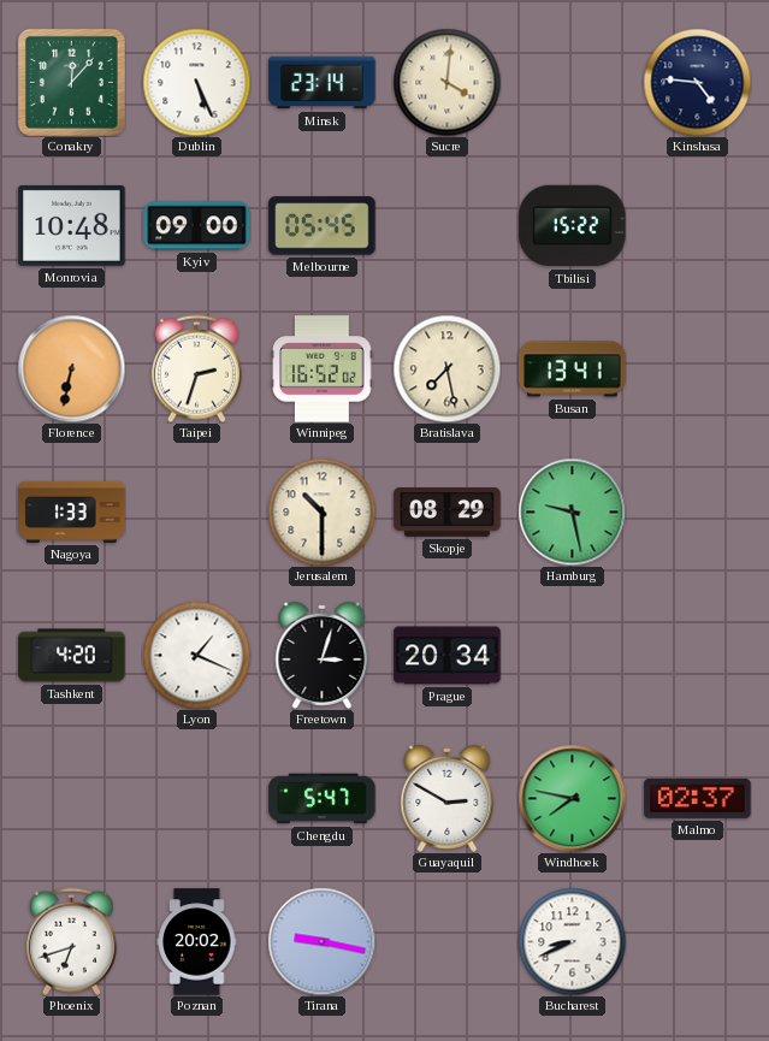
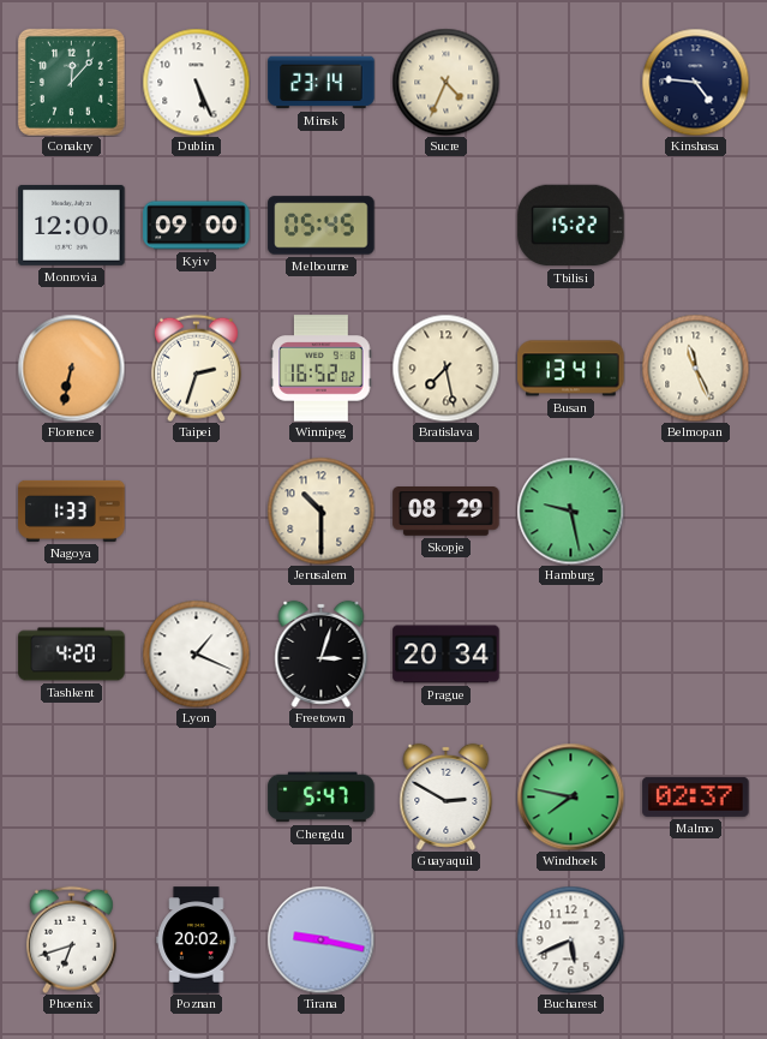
Sucre: 4:01 -> 4:34 (445, 82)
Monrovia: 10:48 -> 12:00 (72, 225)
Belmopan: none -> 11:26 (695, 368)
Bucharest: 8:41 -> 5:41 (570, 939)
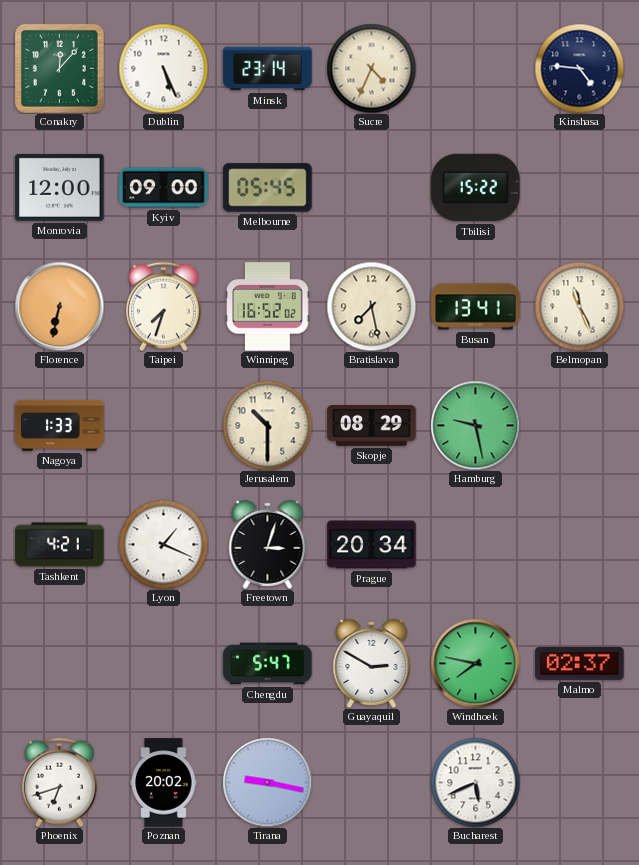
Taipei: 2:33 -> 7:33 (163, 306)
Tashkent: 4:20 -> 4:21 (60, 545)
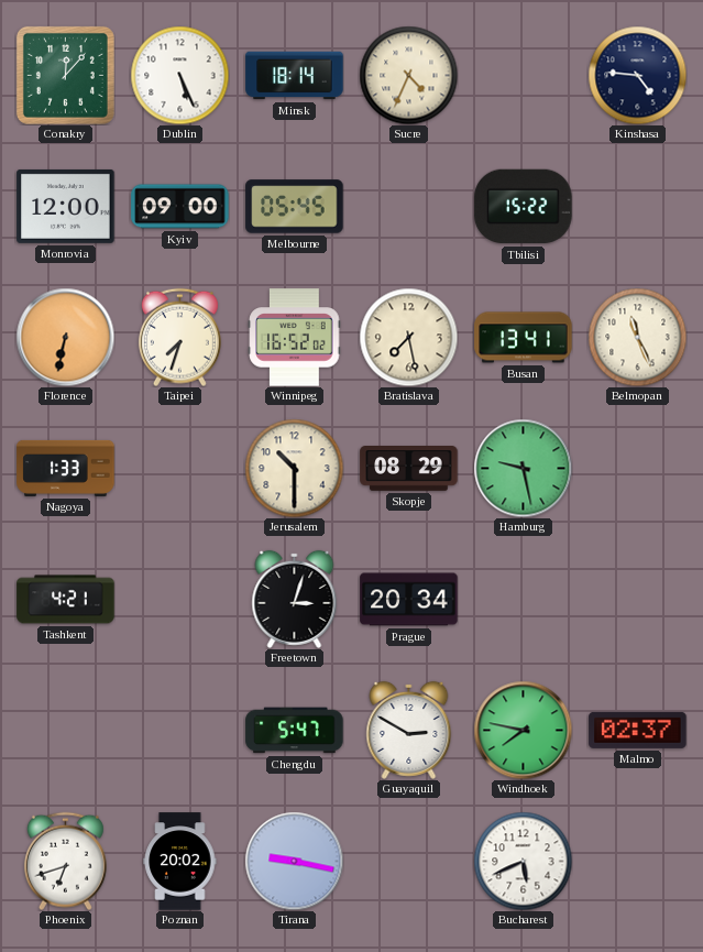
Minsk: 23:14 -> 18:14 (295, 76)
Lyon: 1:19 -> none (163, 544)
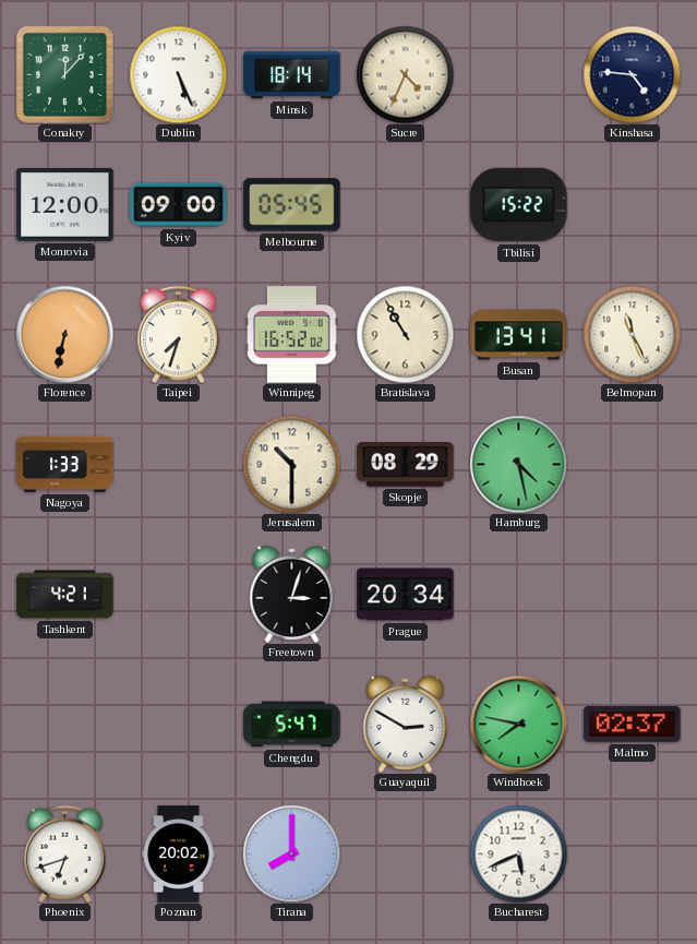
Bratislava: 7:28 -> 10:55 (405, 334)
Hamburg: 9:28 -> 4:28 (518, 464)
Tirana: 9:17 -> 8:00 (291, 853)
